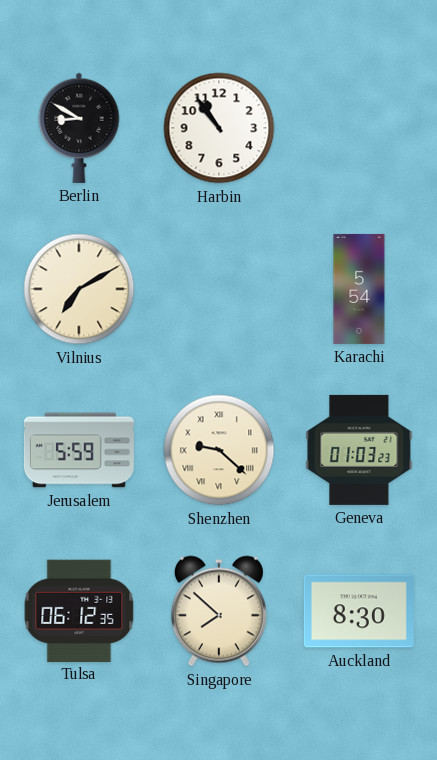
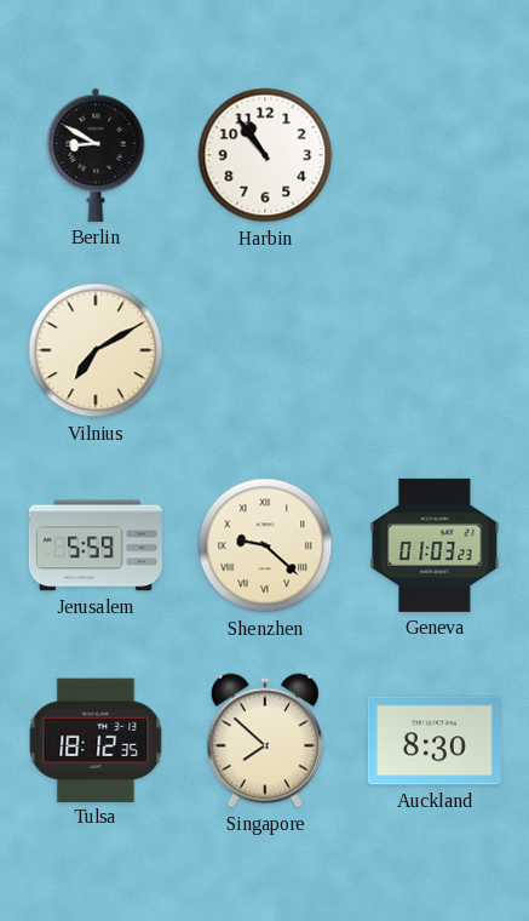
Karachi: 5:54 -> none (359, 289)
Tulsa: 06:12 -> 18:12 (96, 739)
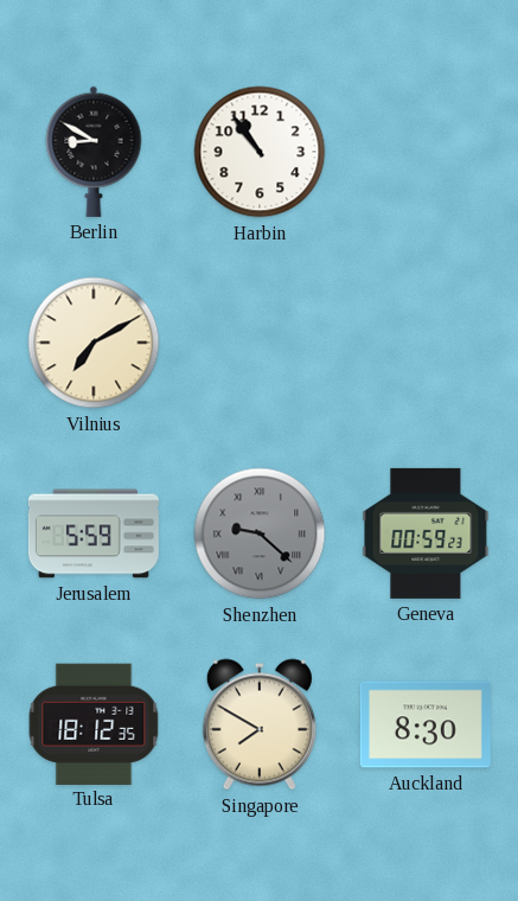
Shenzhen dial: cream -> grey (260, 533)
Geneva: 01:03 -> 00:59 (426, 533)
Singapore: 7:52 -> 7:50 (260, 724)
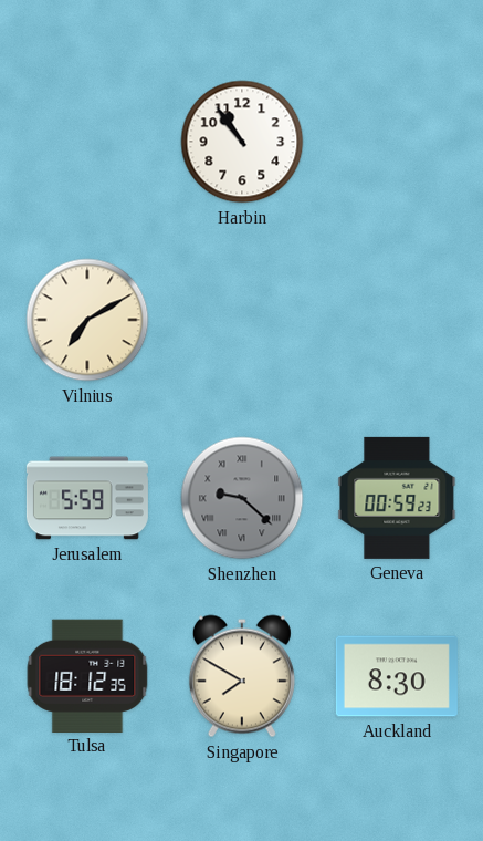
Berlin: 8:50 -> none (94, 152)
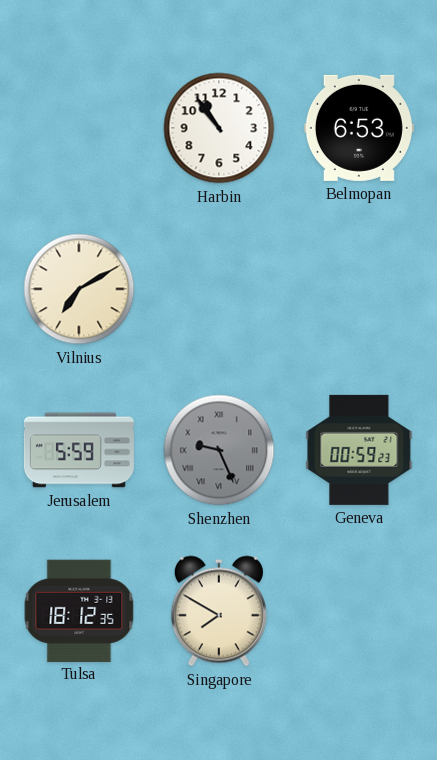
Belmopan: none -> 6:53 (359, 128)
Shenzhen: 9:22 -> 9:26 (219, 450)
Auckland: 8:30 -> none (397, 676)
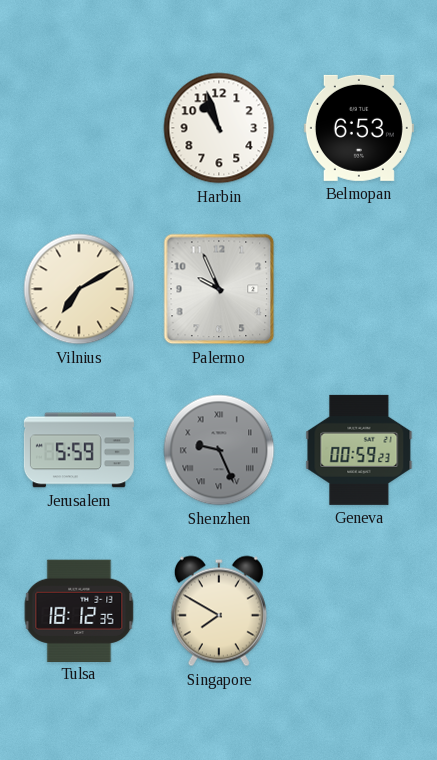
Harbin: 10:54 -> 10:57 (219, 128)
Palermo: none -> 9:56 (219, 289)
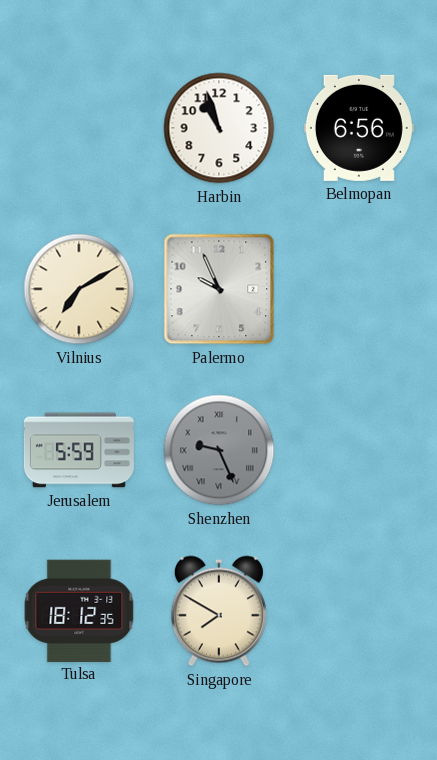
Belmopan: 6:53 -> 6:56 (359, 128)
Geneva: 00:59 -> none (359, 450)
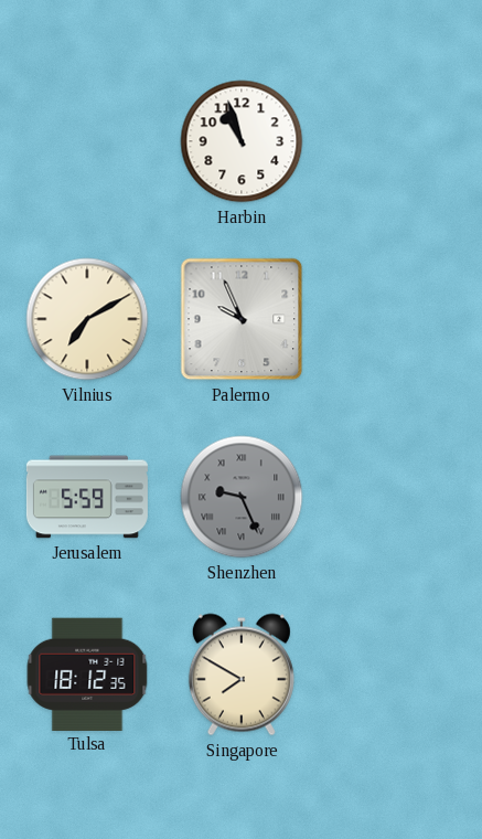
Belmopan: 6:56 -> none (359, 128)
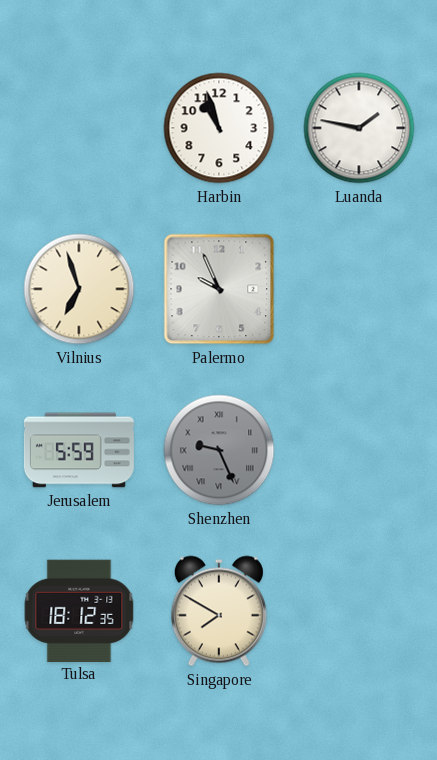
Luanda: none -> 1:47 (359, 128)
Vilnius: 7:10 -> 6:57 (79, 289)
